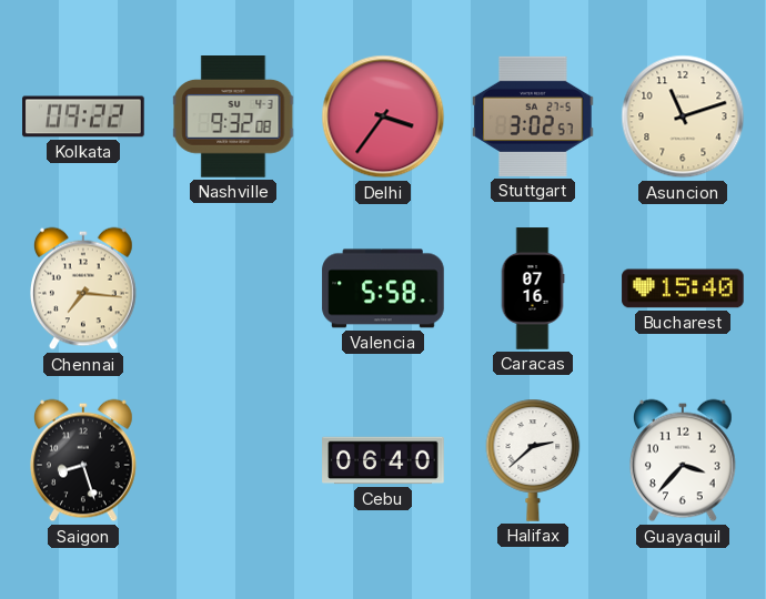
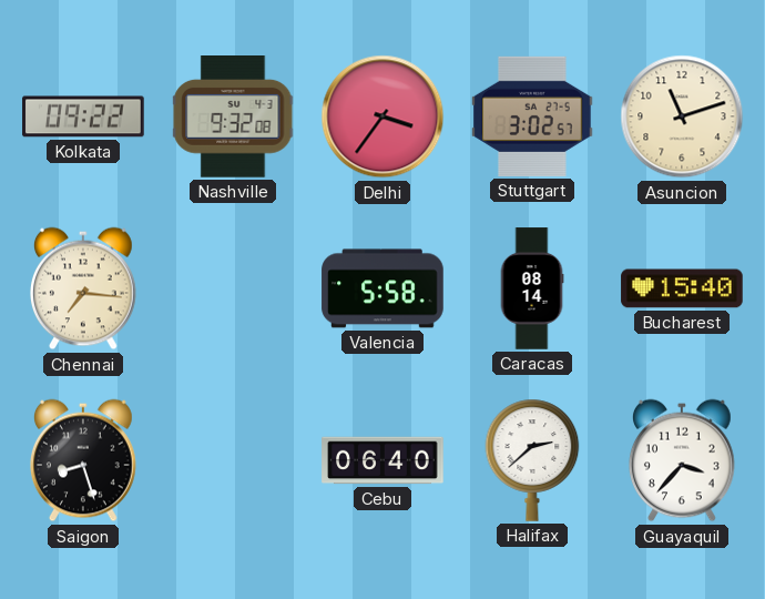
Caracas: 07:16 -> 08:14 (532, 288)
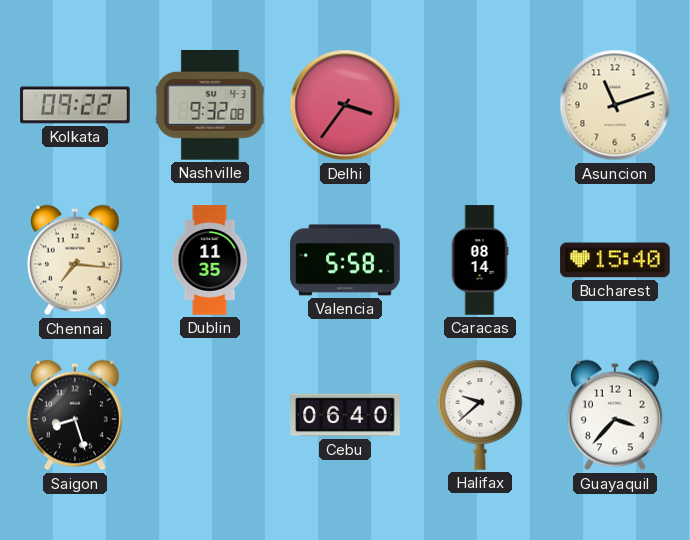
Stuttgart: 3:02 -> none (532, 116)
Dublin: none -> 11:35 (210, 260)
Halifax: 2:38 -> 9:38 (480, 415)
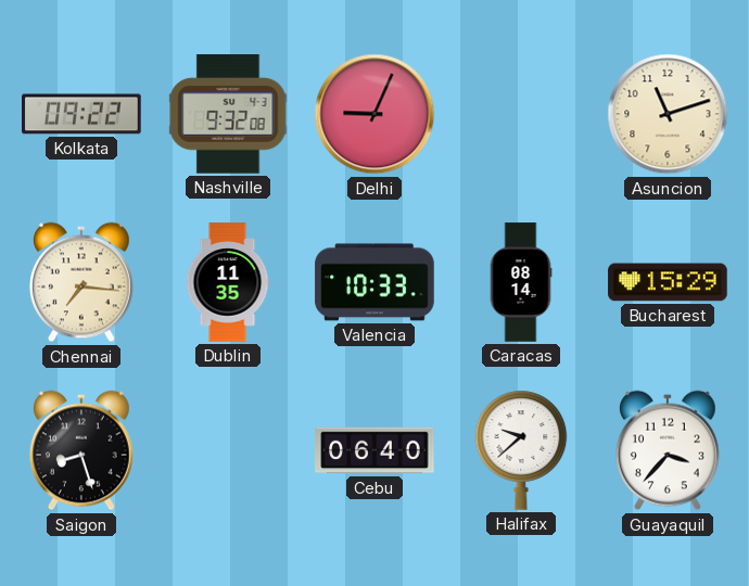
Delhi: 3:36 -> 9:04 (374, 114)
Valencia: 5:58 -> 10:33 (374, 282)
Bucharest: 15:40 -> 15:29 (668, 282)
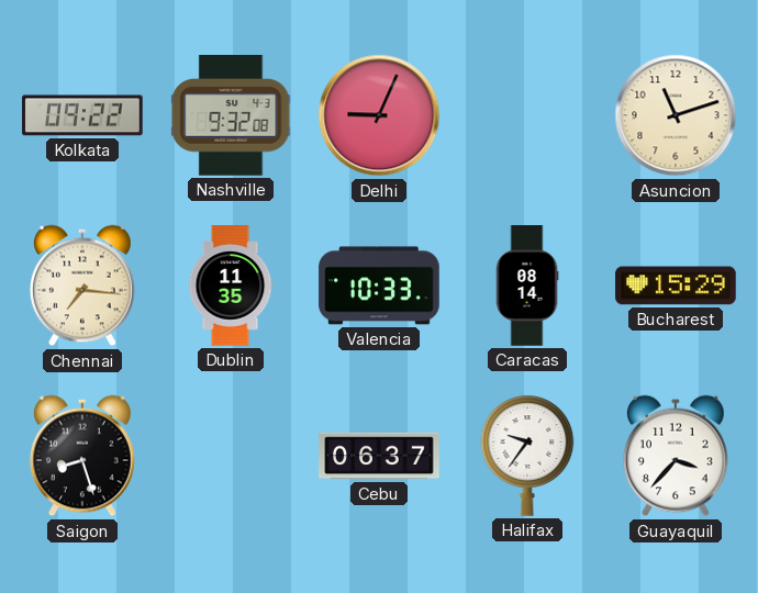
Cebu: 06:40 -> 06:37 (379, 456)
Halifax: 9:38 -> 9:36 (527, 456)
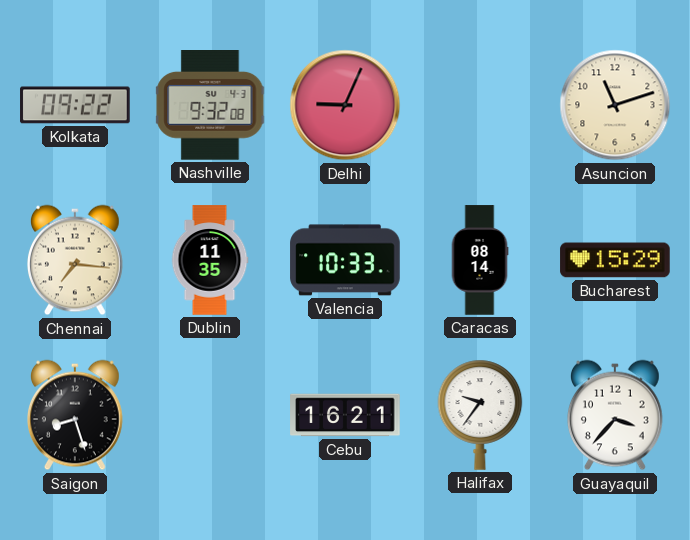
Cebu: 06:37 -> 16:21 (345, 415)
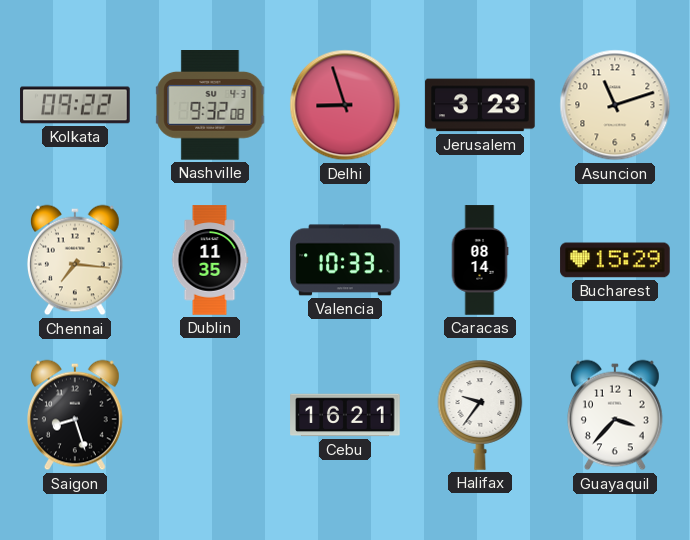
Delhi: 9:04 -> 8:57 (345, 105)
Jerusalem: none -> 3:23 (480, 105)
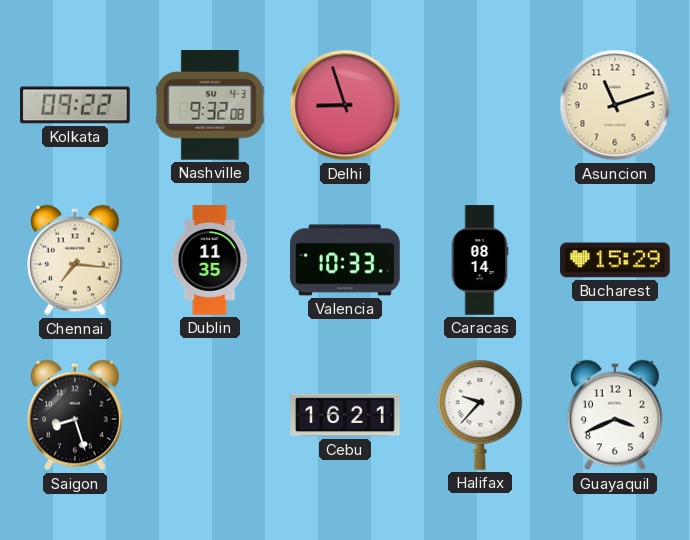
Jerusalem: 3:23 -> none (480, 105)
Halifax: 9:36 -> 9:37 (480, 415)
Guayaquil: 3:37 -> 3:41 (616, 415)
